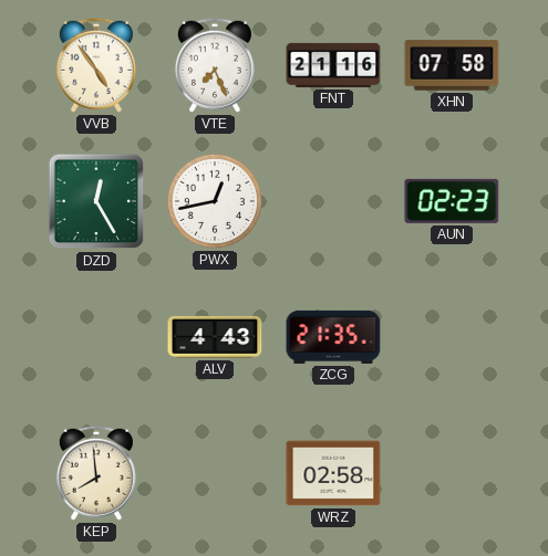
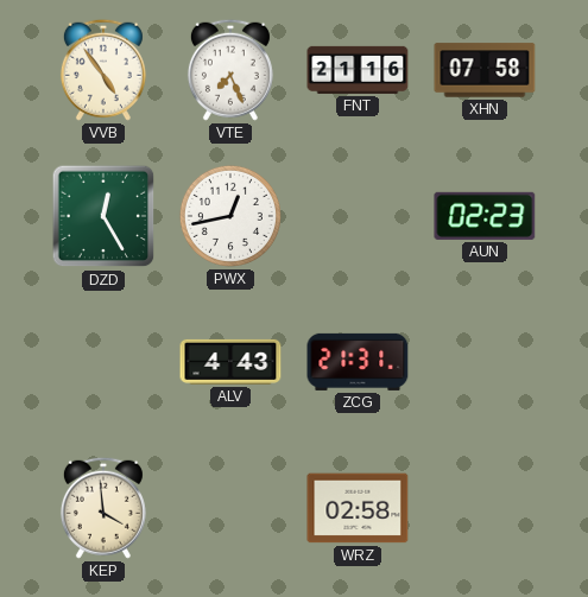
ZCG: 21:35 -> 21:31 (358, 362)
KEP: 7:59 -> 3:59 (103, 508)
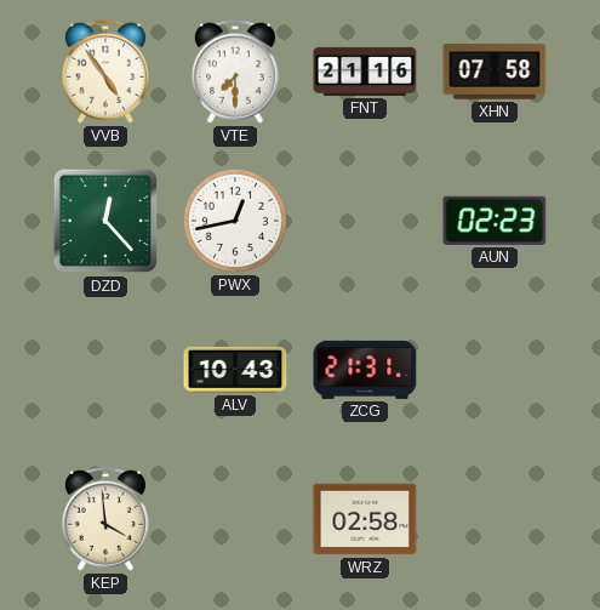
VTE: 7:26 -> 7:30 (235, 72)
DZD: 12:25 -> 12:23 (105, 221)
ALV: 4:43 -> 10:43 (235, 370)
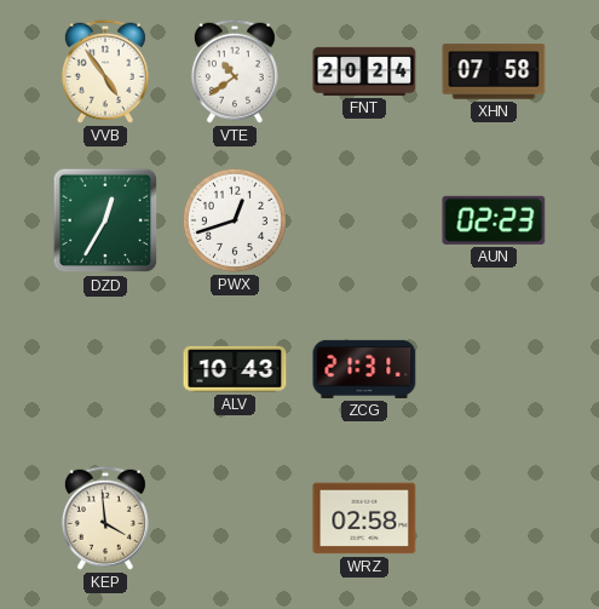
VTE: 7:30 -> 10:39 (235, 71)
FNT: 21:16 -> 20:24 (364, 71)
DZD: 12:23 -> 12:35 (105, 220)
PWX: 12:43 -> 12:42 (235, 220)
